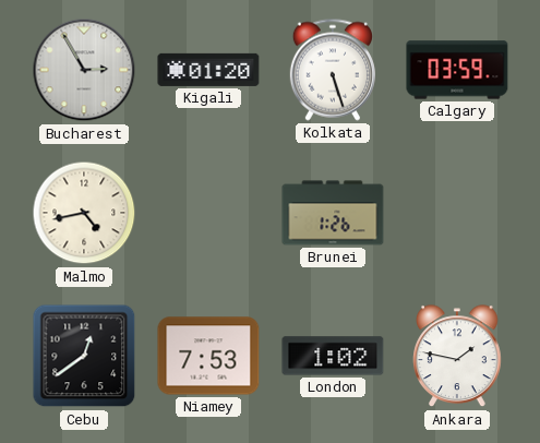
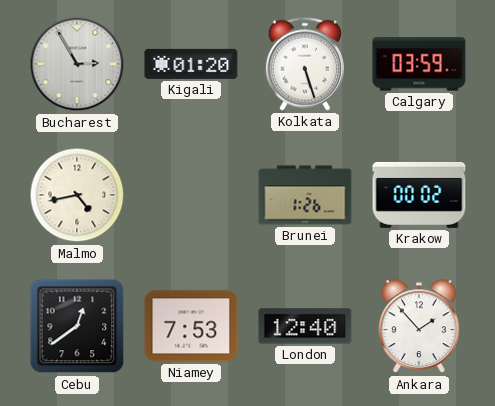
Krakow: none -> 00:02 (419, 195)
London: 1:02 -> 12:40 (305, 326)
Ankara: 1:47 -> 1:53 (419, 327)
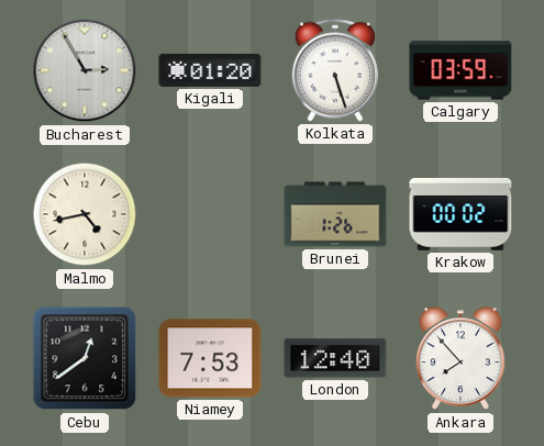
Ankara: 1:53 -> 7:53 (460, 359)
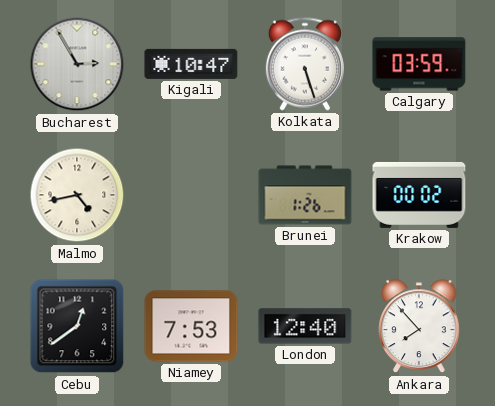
Kigali: 01:20 -> 10:47 (191, 64)
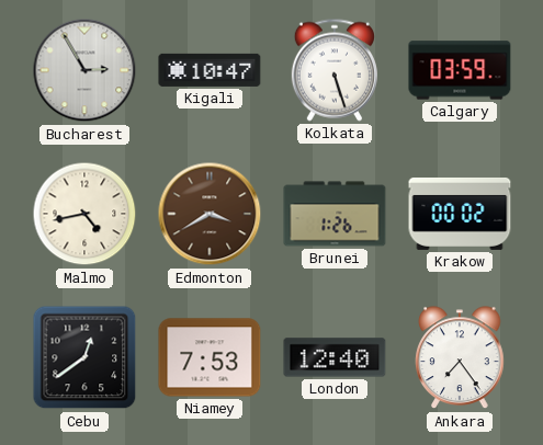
Edmonton: none -> 3:40 (210, 214)
Ankara: 7:53 -> 7:24 (460, 358)
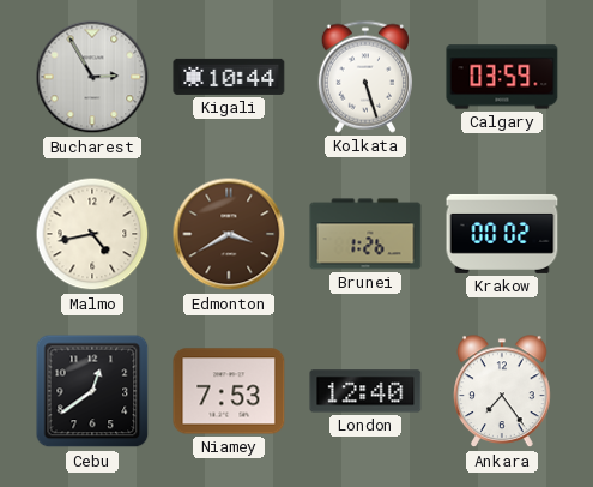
Kigali: 10:47 -> 10:44 (229, 77)
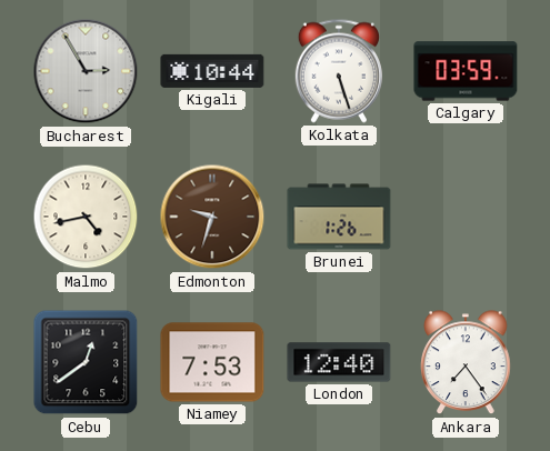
Edmonton: 3:40 -> 9:33 (212, 217)
Krakow: 00:02 -> none (502, 234)
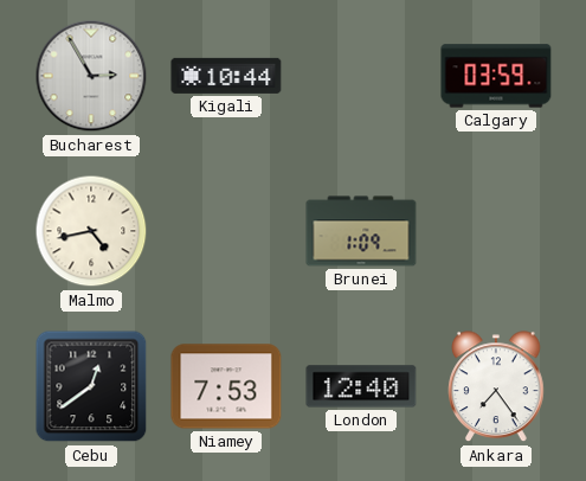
Kolkata: 5:27 -> none (339, 71)
Edmonton: 9:33 -> none (212, 217)
Brunei: 1:26 -> 1:09 (361, 231)
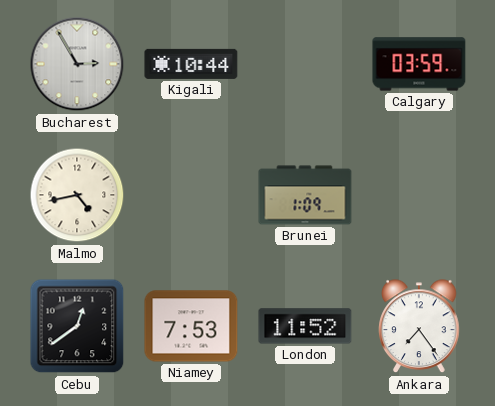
London: 12:40 -> 11:52 (305, 326)
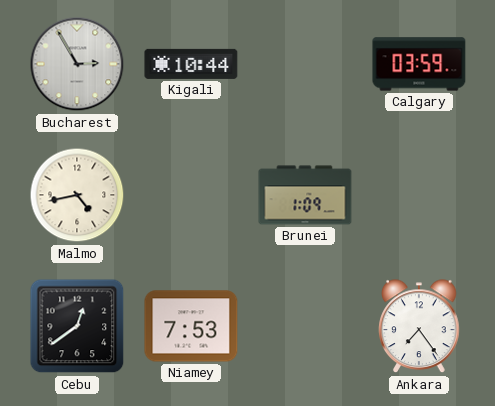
London: 11:52 -> none (305, 326)
